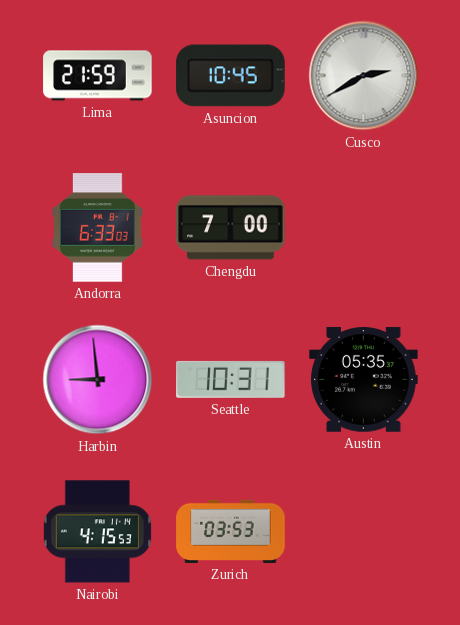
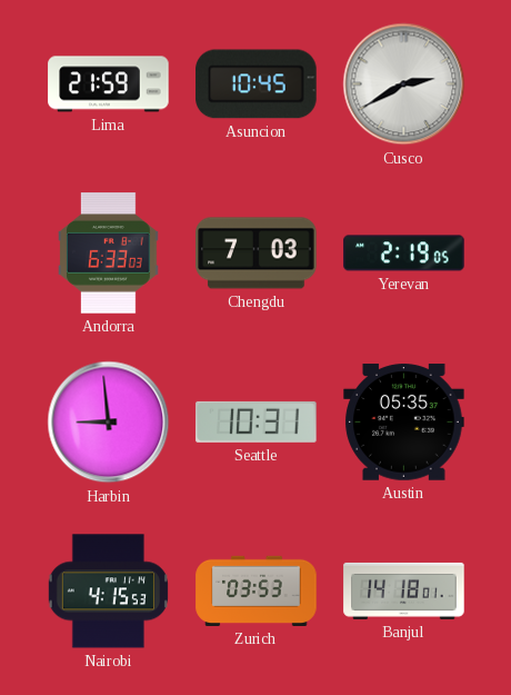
Chengdu: 7:00 -> 7:03 (257, 254)
Yerevan: none -> 2:19 (404, 254)
Banjul: none -> 14:18 (404, 590)
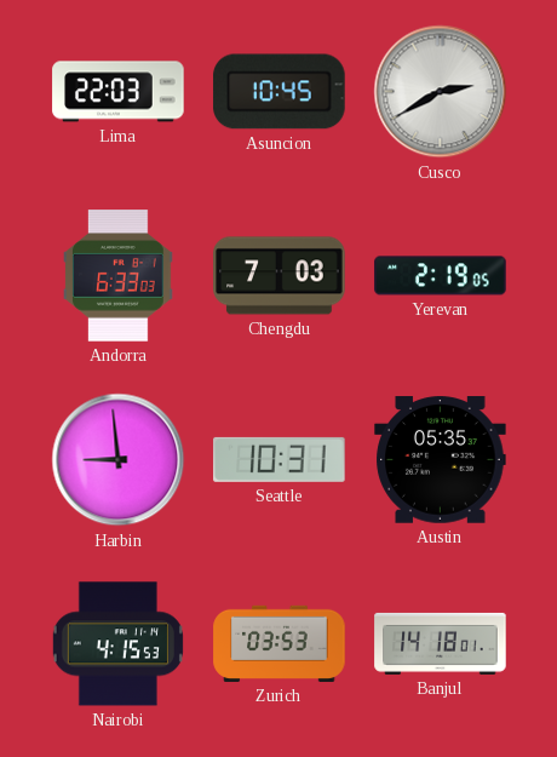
Lima: 21:59 -> 22:03 (119, 92)
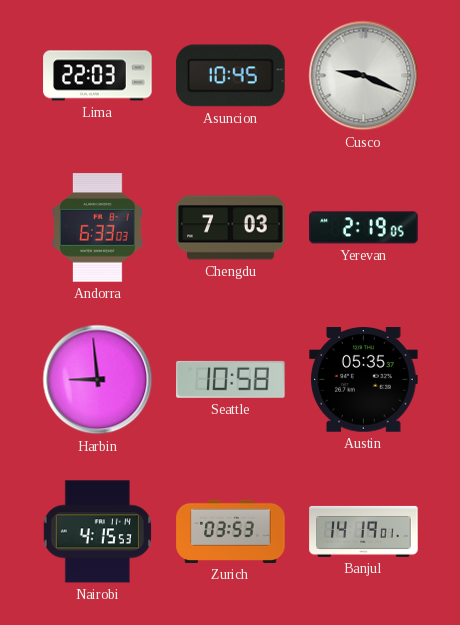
Cusco: 2:40 -> 9:19 (364, 76)
Seattle: 10:31 -> 10:58 (231, 379)
Banjul: 14:18 -> 14:19 (364, 531)
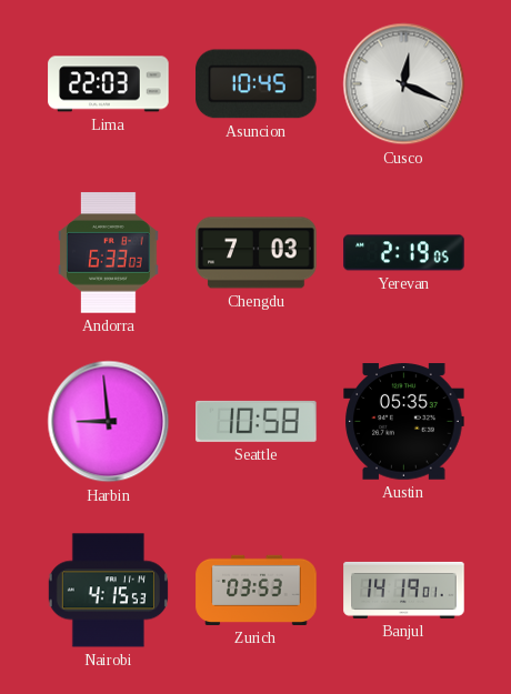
Cusco: 9:19 -> 12:19 (404, 84)
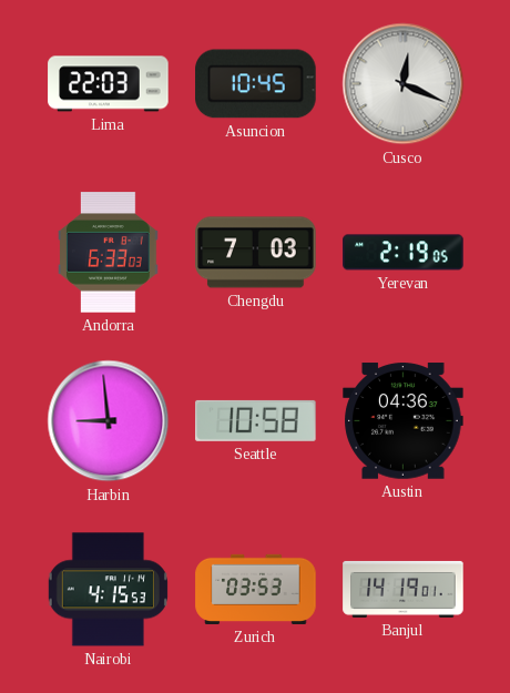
Austin: 05:35 -> 04:36 (404, 421)
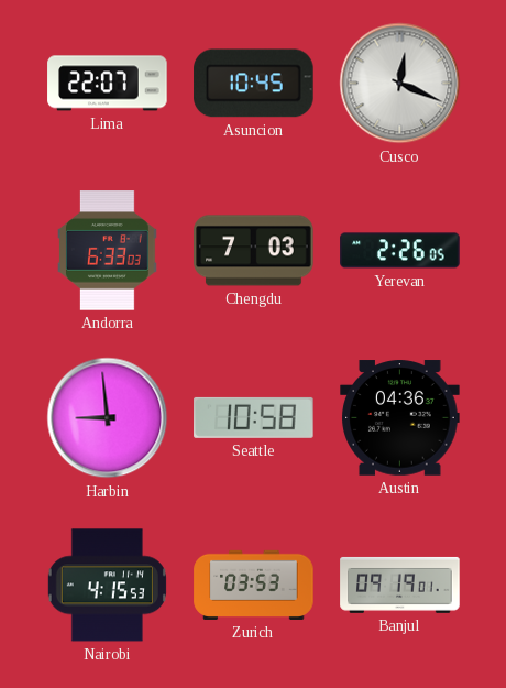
Lima: 22:03 -> 22:07 (108, 84)
Yerevan: 2:19 -> 2:26 (400, 251)
Banjul: 14:19 -> 09:19 (400, 585)
